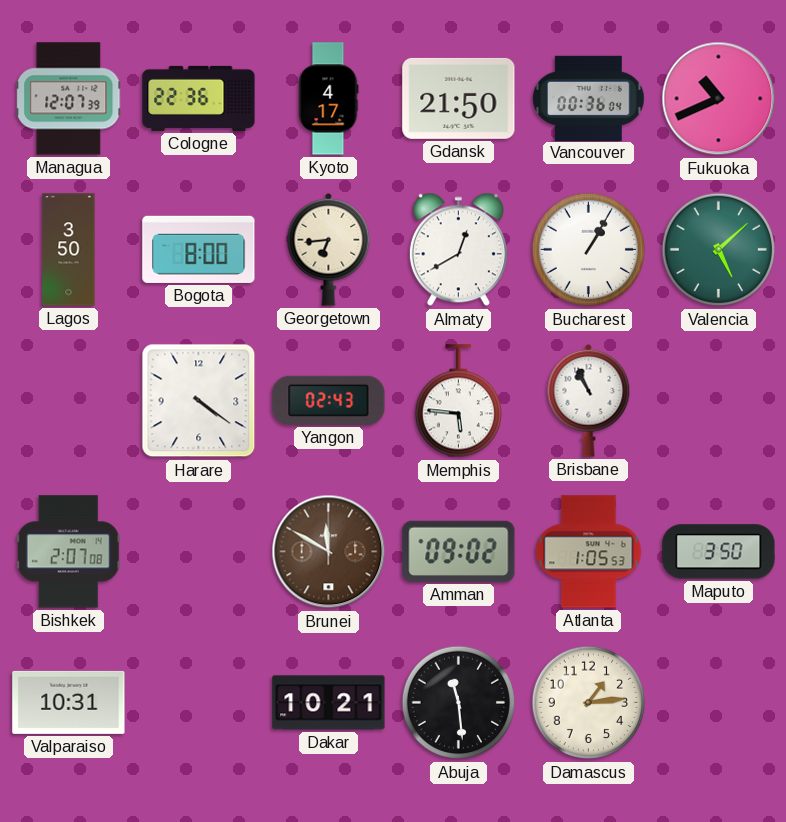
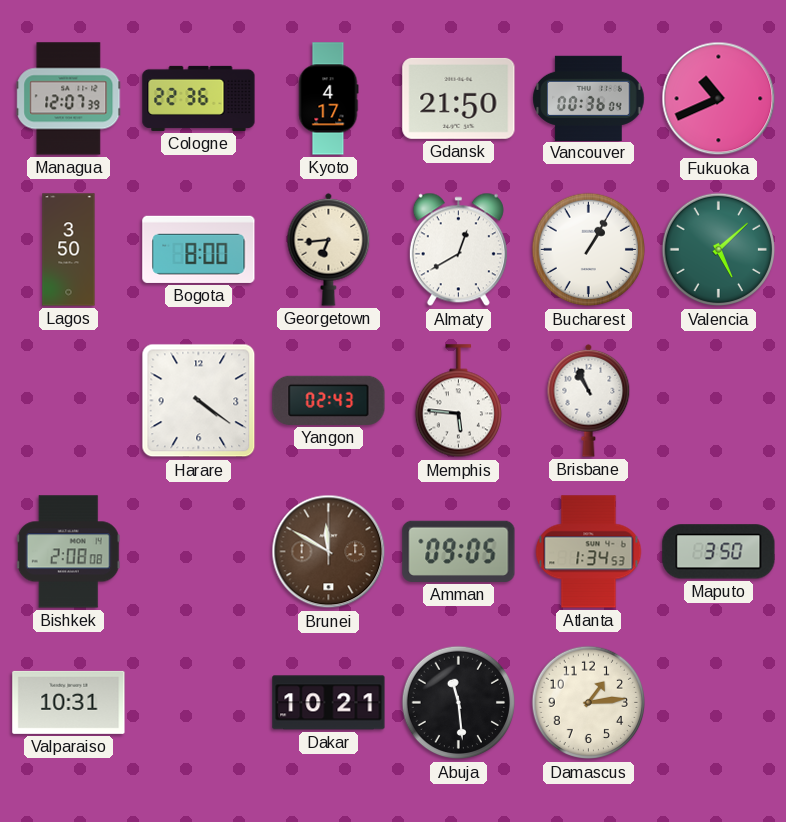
Bishkek: 2:07 -> 2:08 (68, 552)
Amman: 09:02 -> 09:05 (459, 551)
Atlanta: 1:05 -> 1:34 (589, 552)
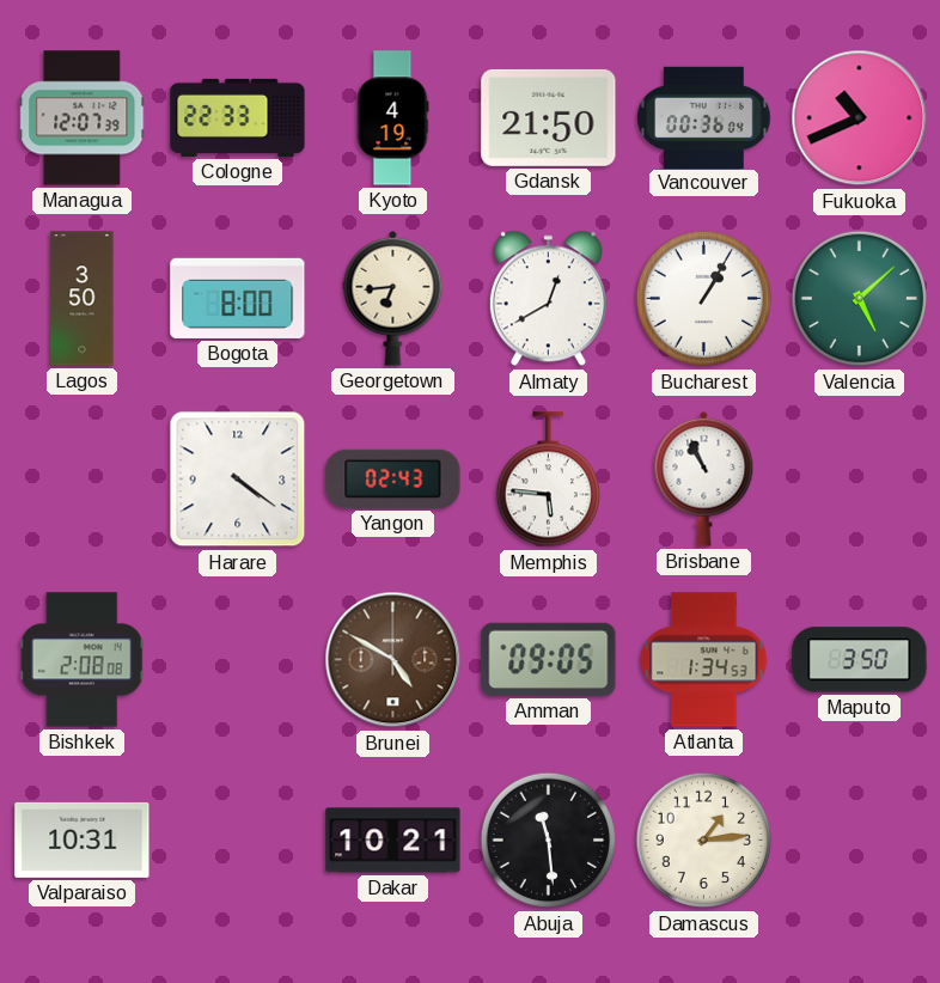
Cologne: 22:36 -> 22:33 (238, 117)
Kyoto: 4:17 -> 4:19 (392, 118)
Brunei: 11:50 -> 4:50 (393, 660)
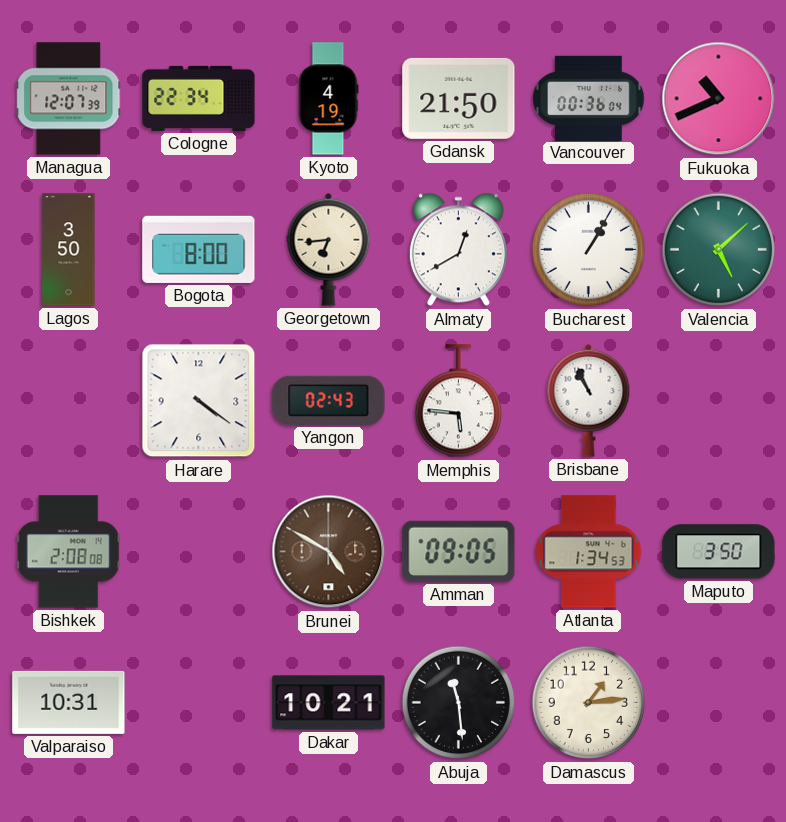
Cologne: 22:33 -> 22:34 (199, 98)
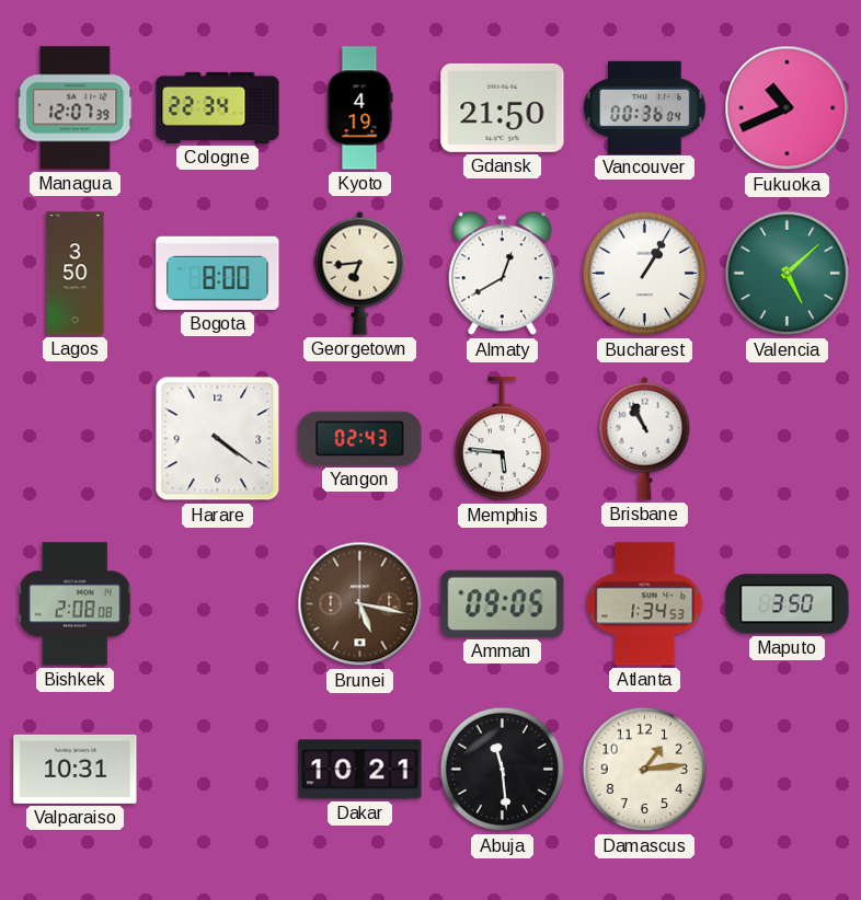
Brunei: 4:50 -> 5:17 (360, 604)
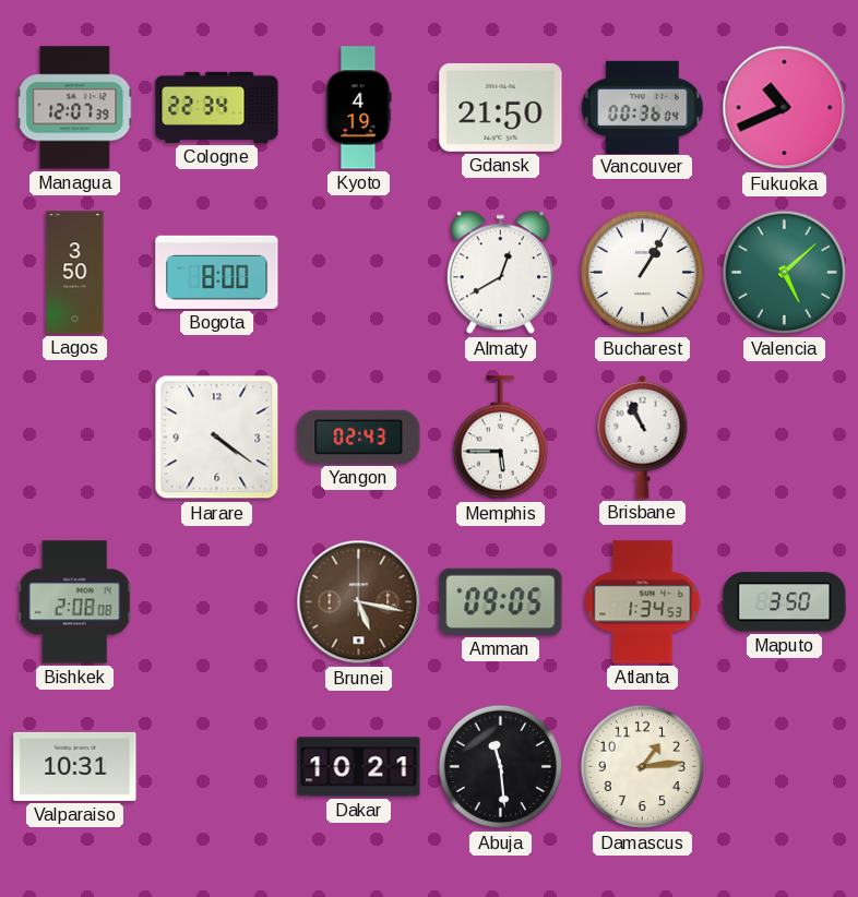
Georgetown: 6:44 -> none (360, 273)
Memphis: 5:46 -> 5:45 (500, 438)
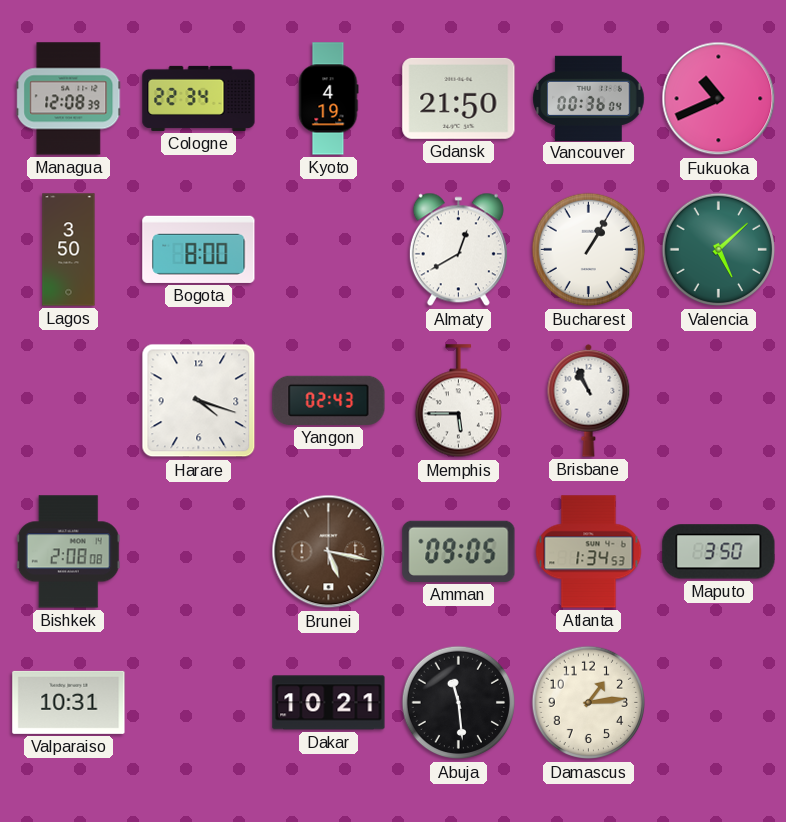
Managua: 12:07 -> 12:08 (69, 99)
Harare: 4:21 -> 4:18 (199, 401)
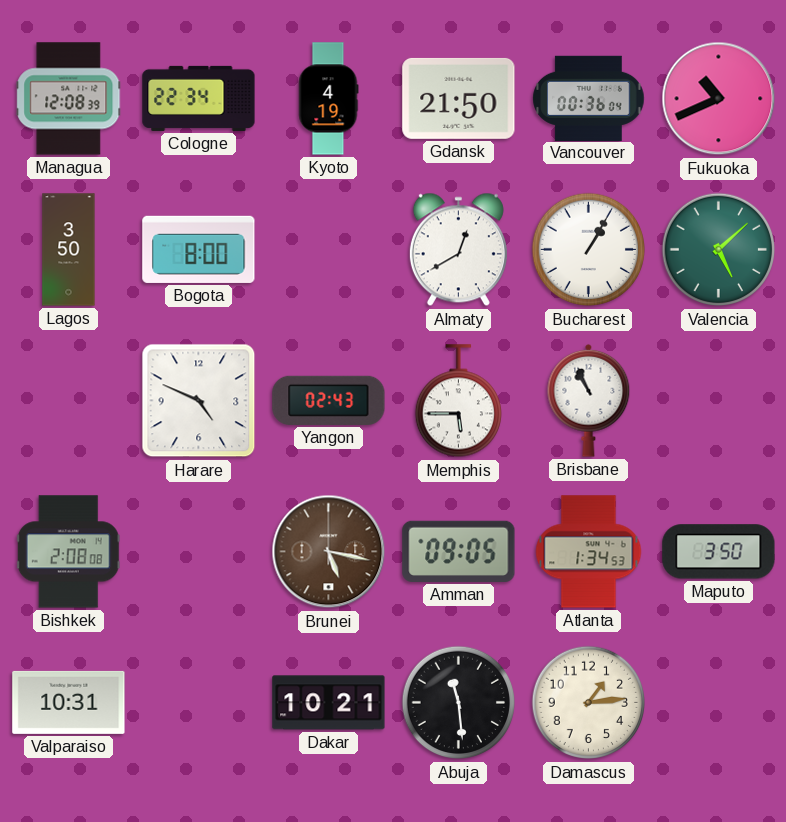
Harare: 4:18 -> 4:49 (199, 401)
